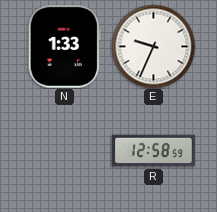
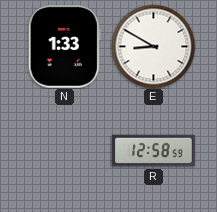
E: 9:34 -> 8:50 (153, 46)
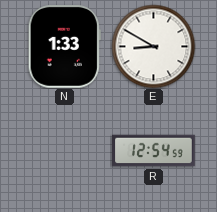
R: 12:58 -> 12:54 (154, 151)
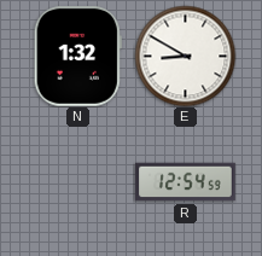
N: 1:33 -> 1:32 (77, 57)
